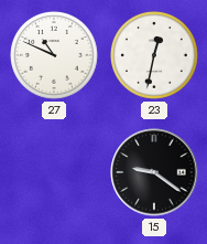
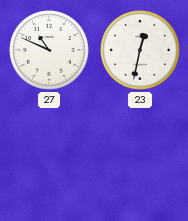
15: 9:21 -> none (154, 172)
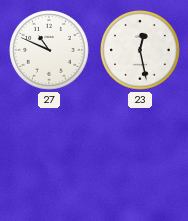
23: 12:32 -> 12:28 (141, 51)
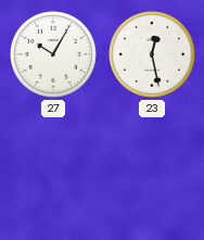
27: 10:49 -> 10:05 (54, 55)
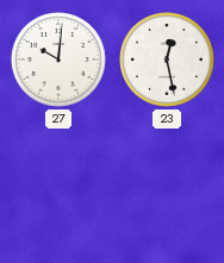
27: 10:05 -> 10:01 (60, 61)
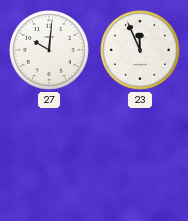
23: 12:28 -> 11:56 (141, 51)
